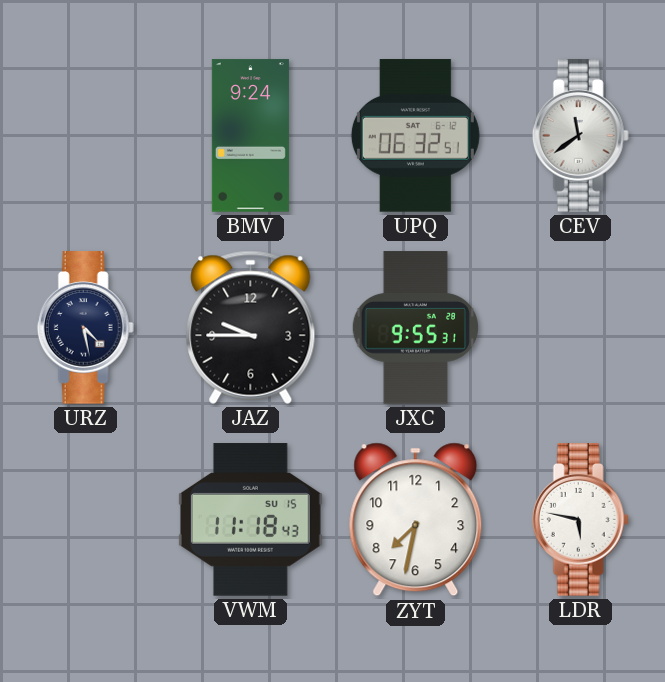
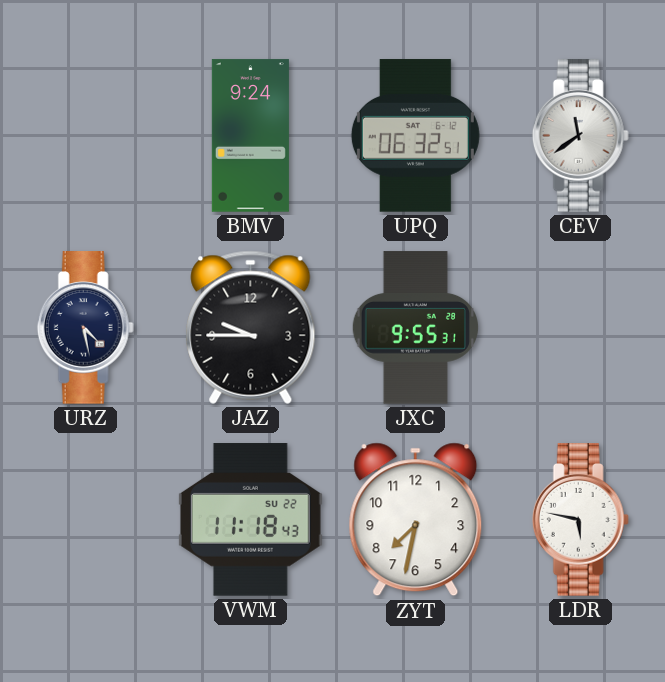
VWM date: SU 15 -> SU 22 (250, 520)
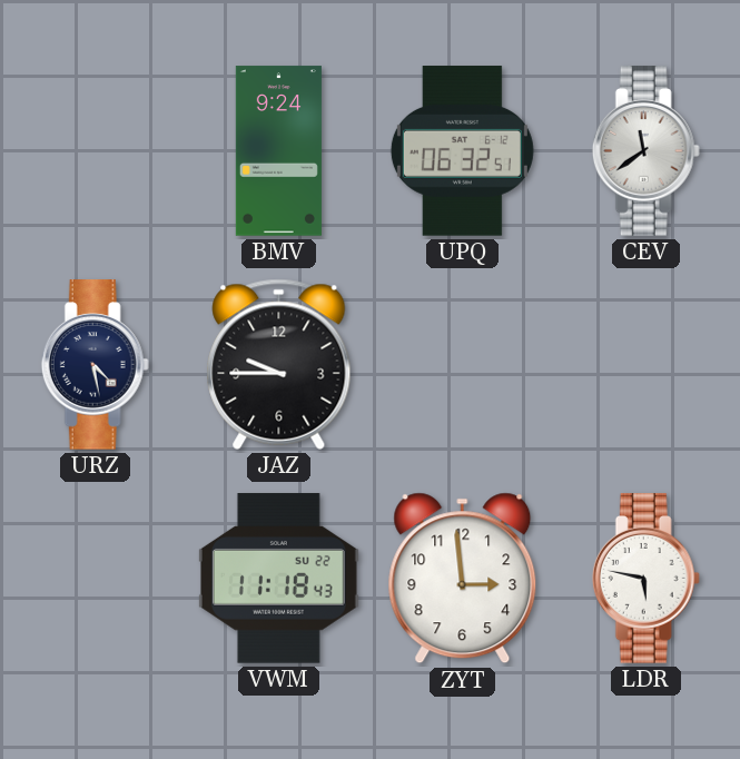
JXC: 9:55 -> none (415, 328)
ZYT: 7:32 -> 2:59 (463, 579)
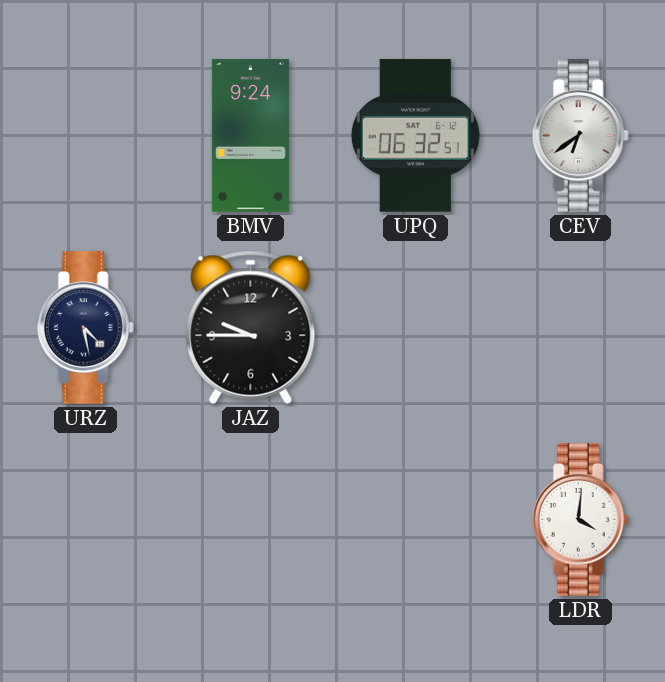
CEV: 11:39 -> 6:39 (580, 136)
VWM: 11:18 -> none (278, 579)
ZYT: 2:59 -> none (463, 579)
LDR: 5:47 -> 4:01 (580, 520)
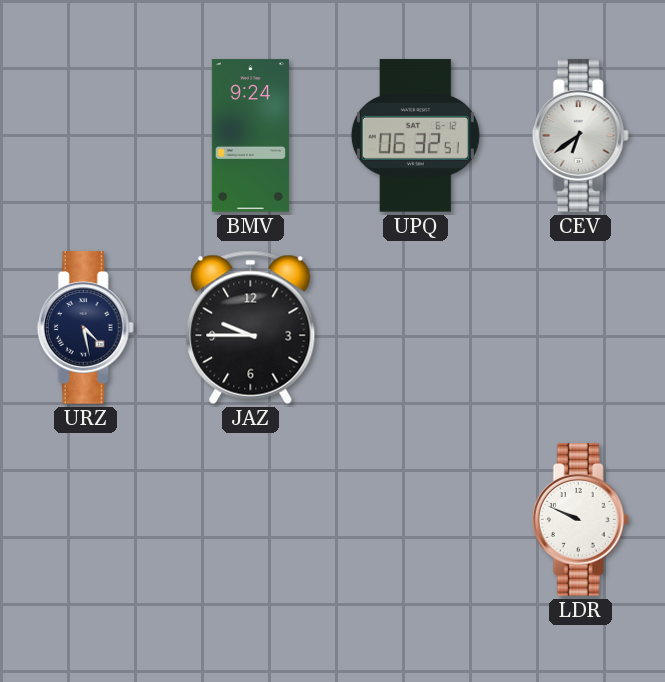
LDR: 4:01 -> 9:49 (580, 520)
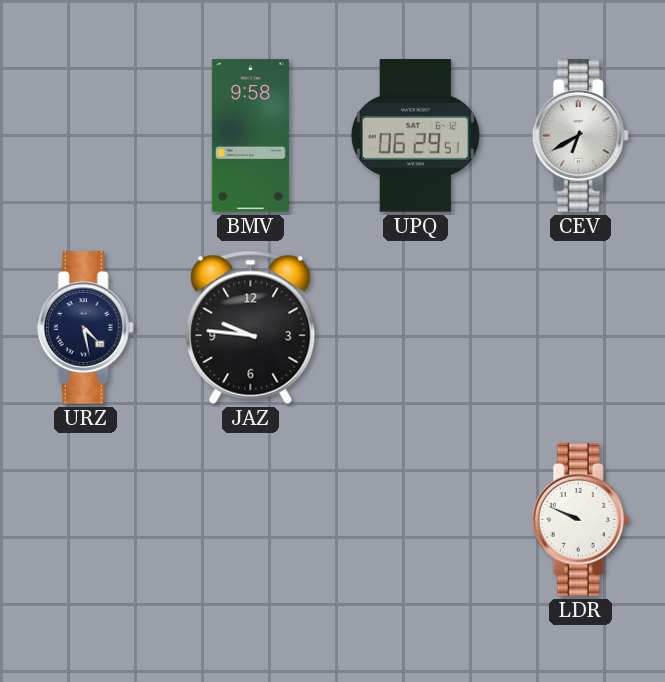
BMV: 9:24 -> 9:58 (250, 136)
UPQ: 06:32 -> 06:29 (415, 136)
CEV: 6:39 -> 6:40 (580, 136)
JAZ: 9:45 -> 9:46 (251, 327)
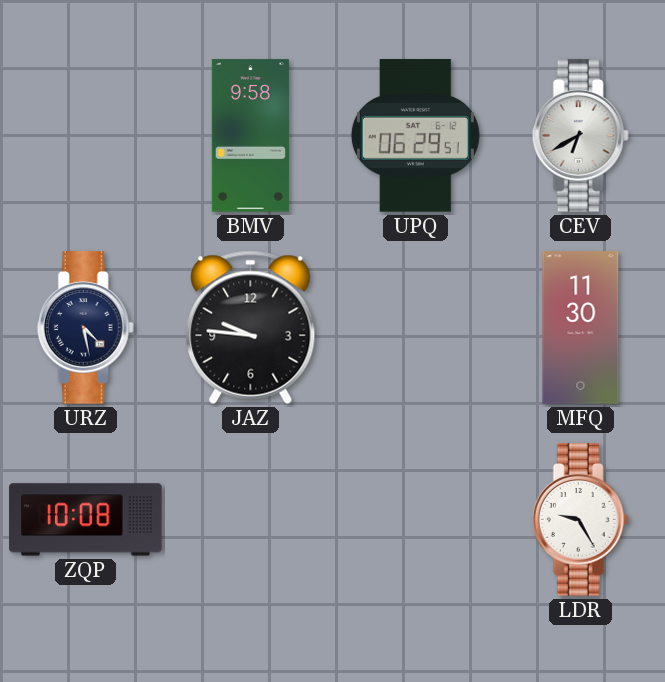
MFQ: none -> 11:30 (581, 328)
ZQP: none -> 10:08 (86, 520)
LDR: 9:49 -> 9:25 (580, 520)
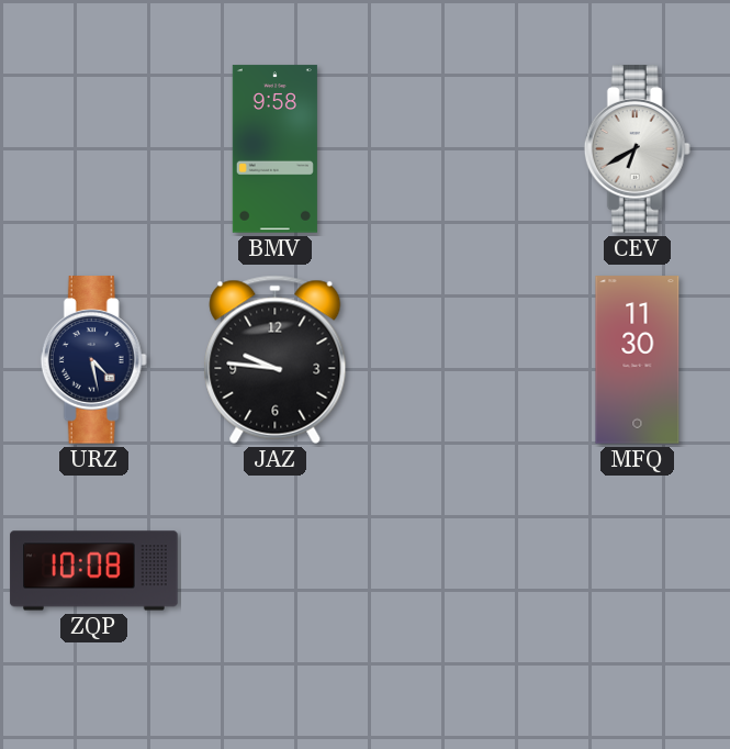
UPQ: 06:29 -> none (415, 136)
LDR: 9:25 -> none (580, 520)
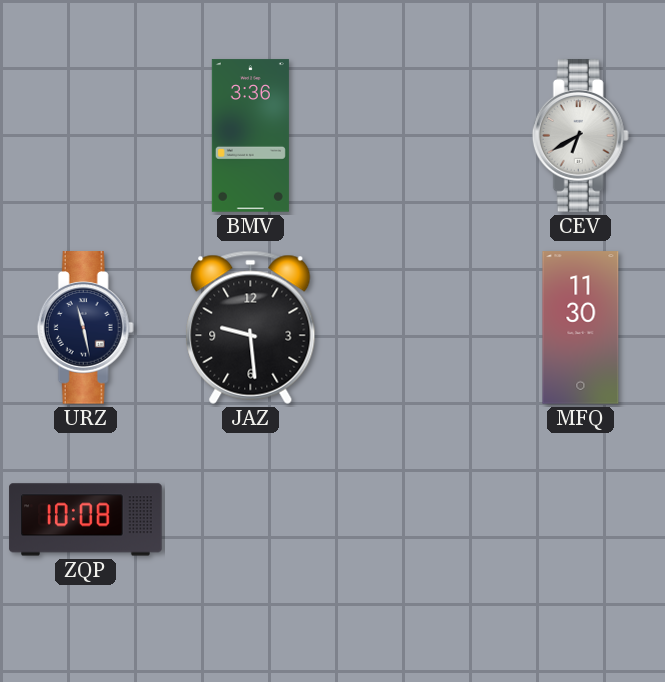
BMV: 9:58 -> 3:36 (250, 136)
URZ: 4:28 -> 11:28 (85, 328)
JAZ: 9:46 -> 9:29 (251, 327)
